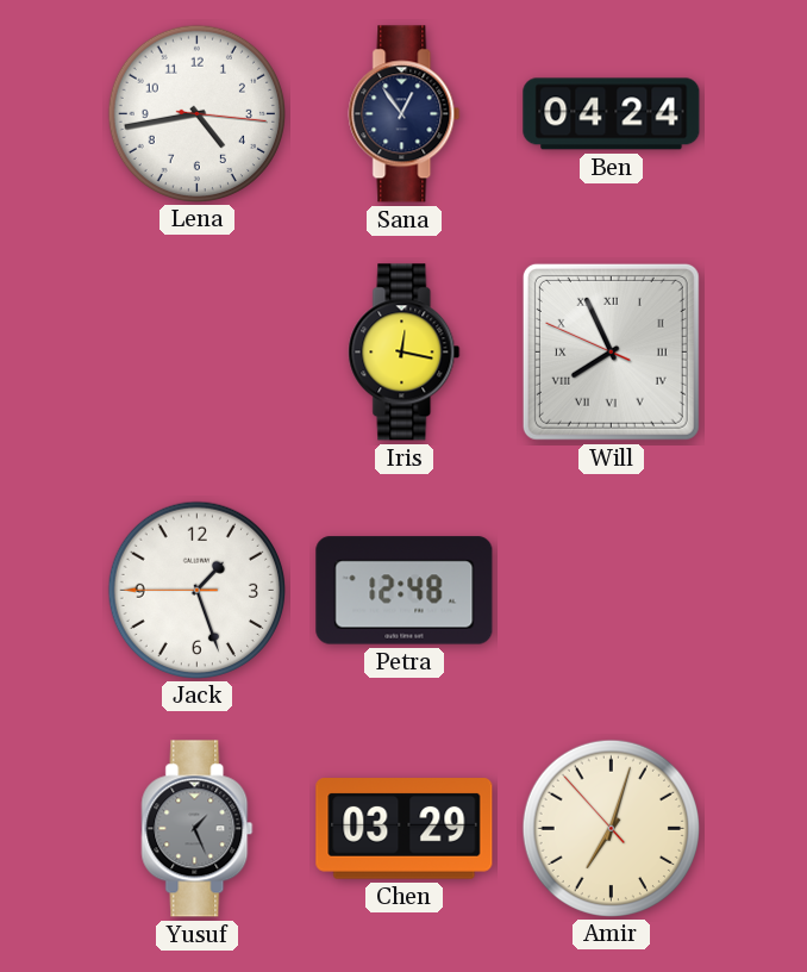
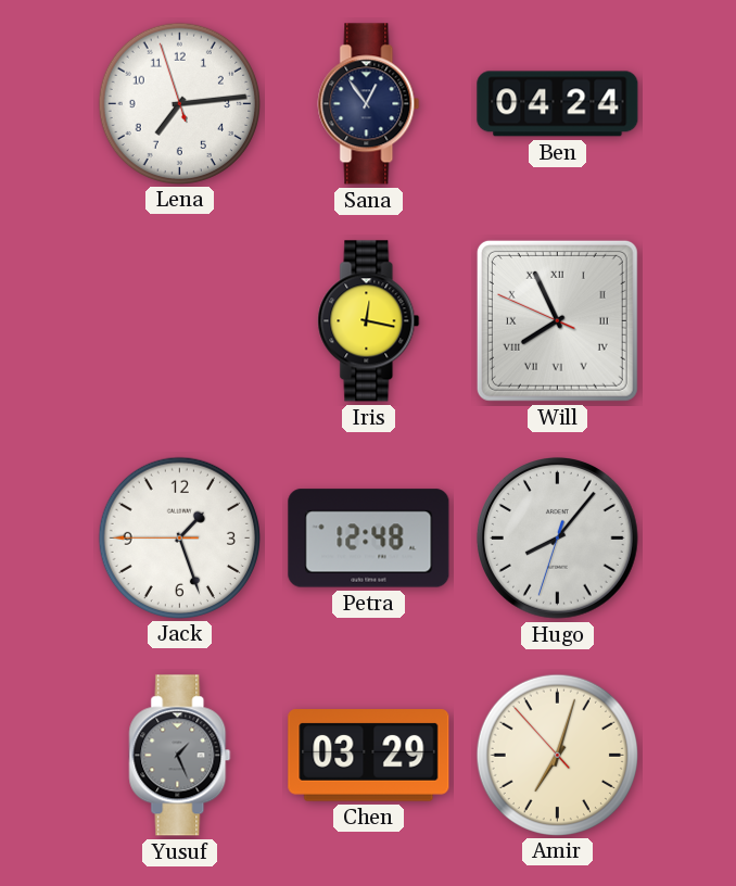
Lena: 4:43 -> 7:13 (179, 103)
Hugo: none -> 8:06 (558, 539)
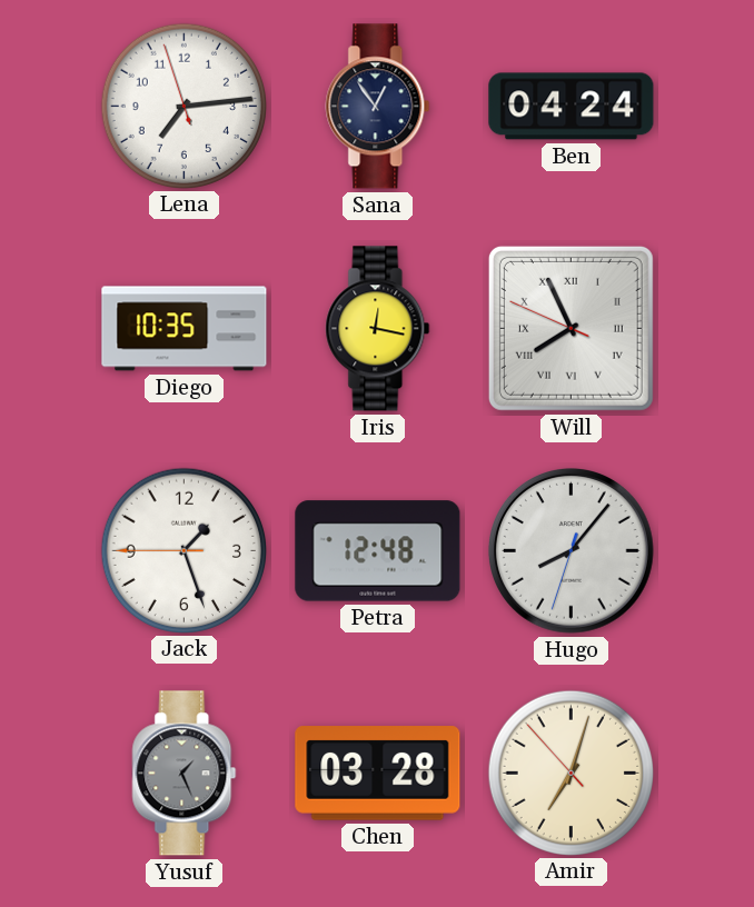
Diego: none -> 10:35 (185, 329)
Chen: 03:29 -> 03:28 (378, 774)
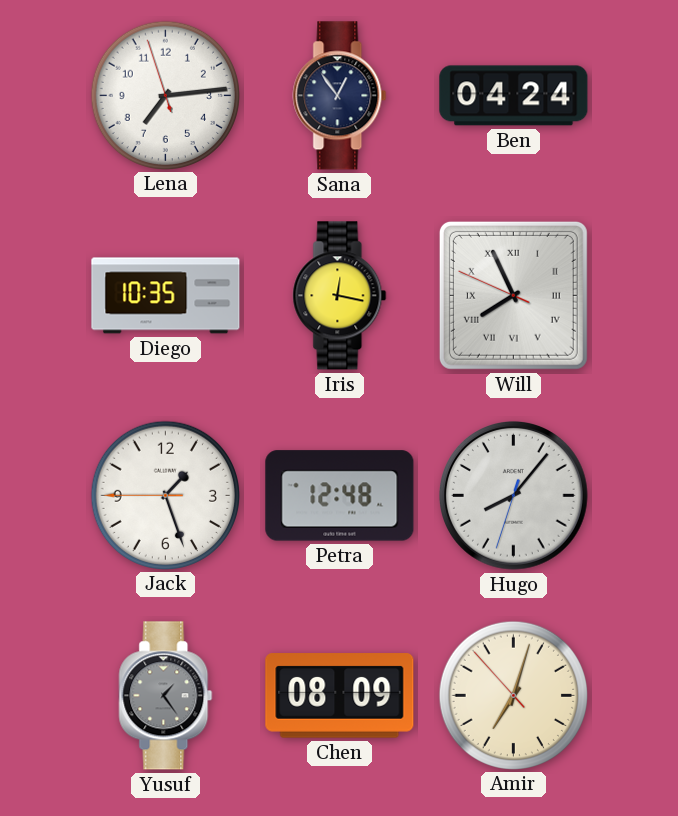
Yusuf: 1:26 -> 1:24 (166, 696)
Chen: 03:28 -> 08:09 (340, 696)
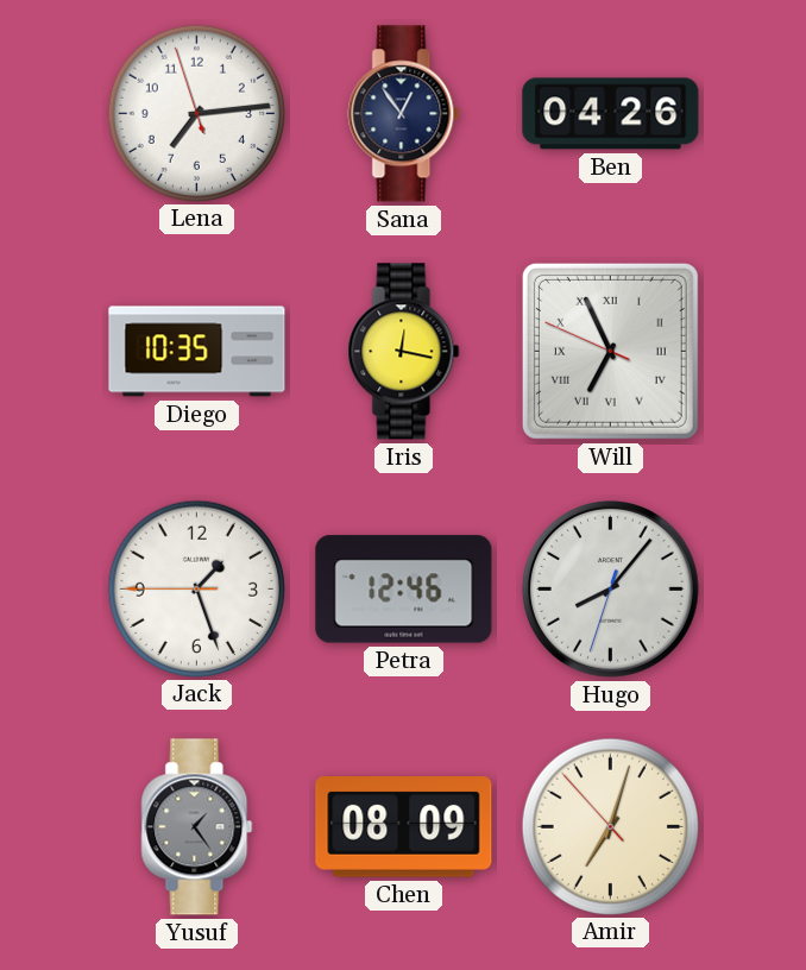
Ben: 04:24 -> 04:26 (611, 114)
Will: 7:55 -> 6:55 (610, 351)
Petra: 12:48 -> 12:46 (404, 590)
